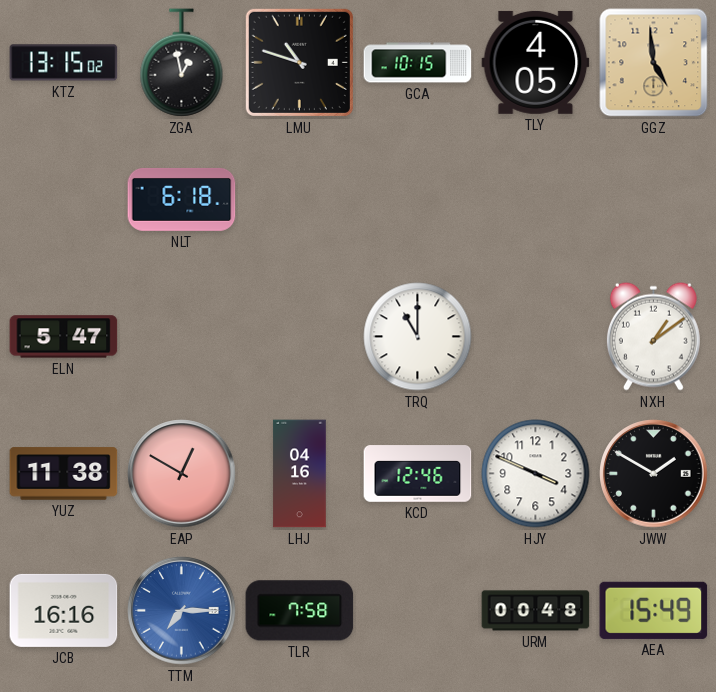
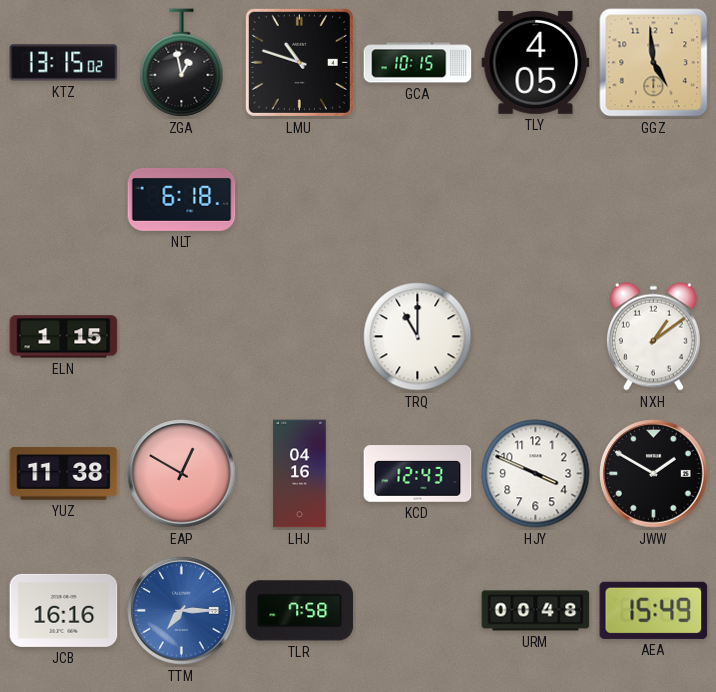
ELN: 5:47 -> 1:15 (64, 337)
KCD: 12:46 -> 12:43 (418, 474)
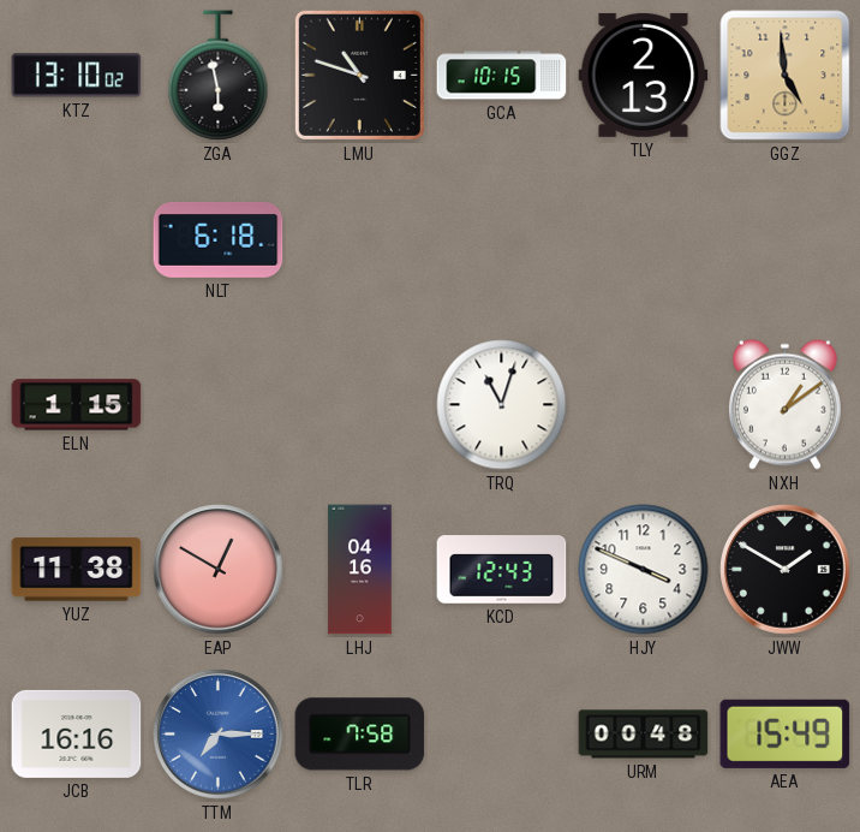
KTZ: 13:15 -> 13:10 (77, 76)
ZGA: 12:58 -> 5:58 (219, 76)
TLY: 4:05 -> 2:13 (644, 75)
TRQ: 11:00 -> 11:03 (502, 405)
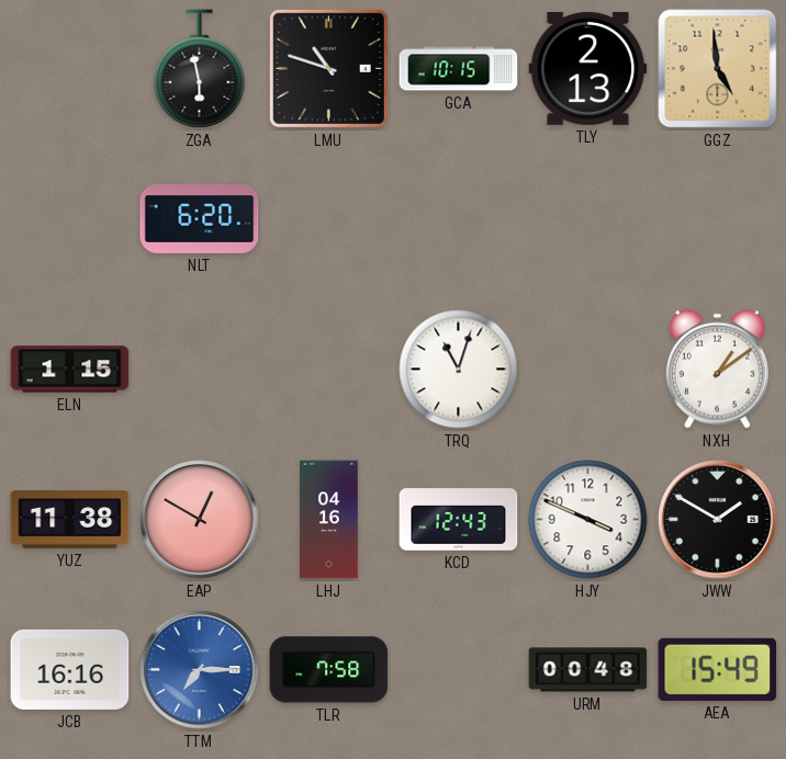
KTZ: 13:10 -> none (77, 76)
NLT: 6:18 -> 6:20 (200, 218)
